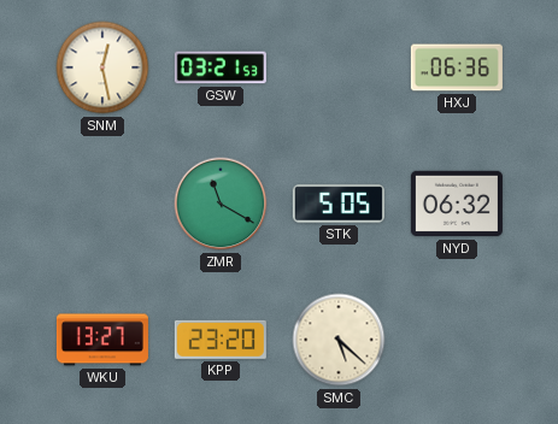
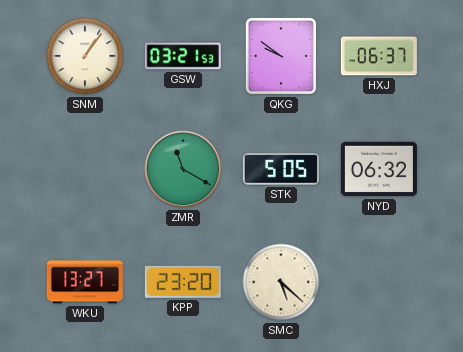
SNM: 12:28 -> 1:06 (85, 56)
QKG: none -> 9:51 (281, 56)
HXJ: 06:36 -> 06:37 (379, 56)
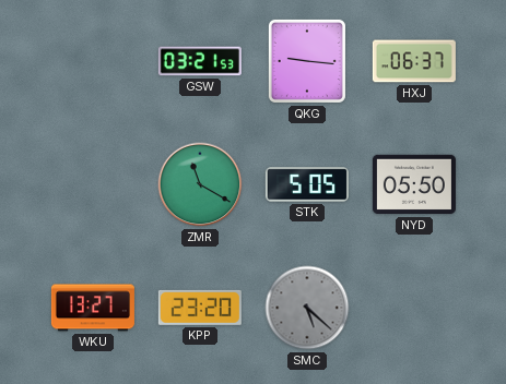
SNM: 1:06 -> none (85, 56)
QKG: 9:51 -> 9:16 (307, 61)
NYD: 06:32 -> 05:50 (414, 184)
SMC dial: cream -> grey (307, 308)
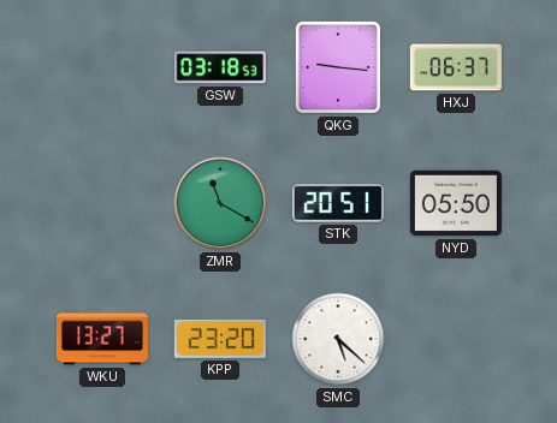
GSW: 03:21 -> 03:18 (220, 67)
STK: 5:05 -> 20:51 (338, 203)
SMC dial: grey -> white (338, 339)
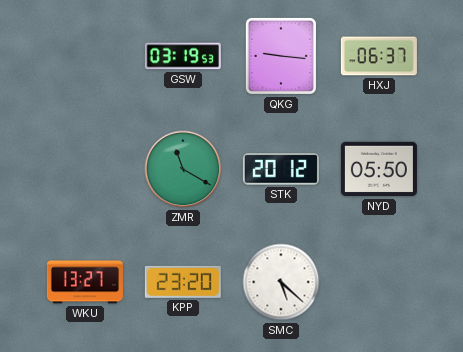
GSW: 03:18 -> 03:19 (183, 56)
STK: 20:51 -> 20:12 (281, 169)
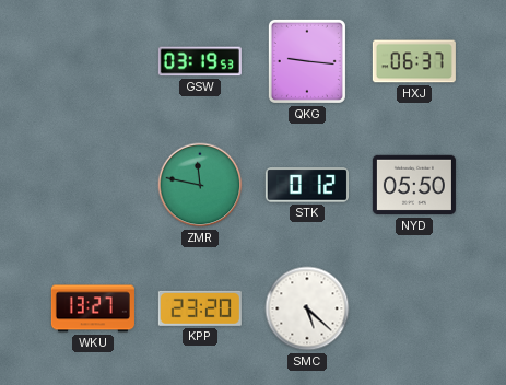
ZMR: 11:20 -> 11:47 (200, 185)
STK: 20:12 -> 0:12 (307, 185)
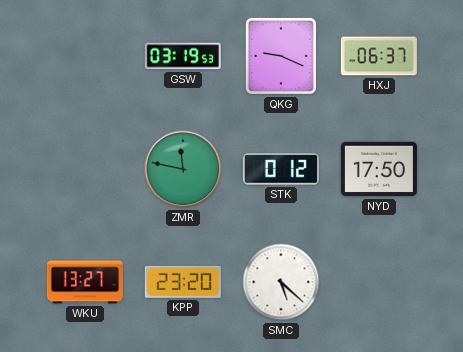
QKG: 9:16 -> 9:19 (281, 56)
NYD: 05:50 -> 17:50 (379, 169)
